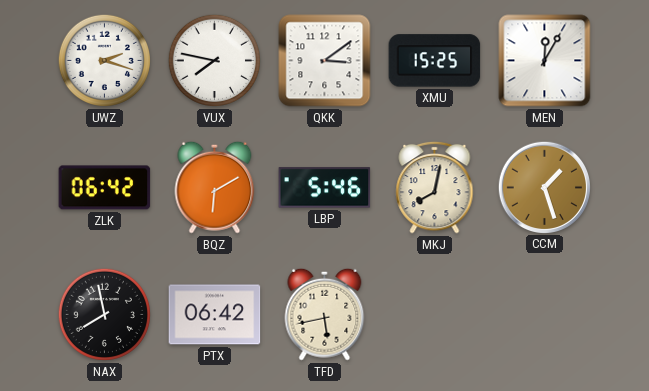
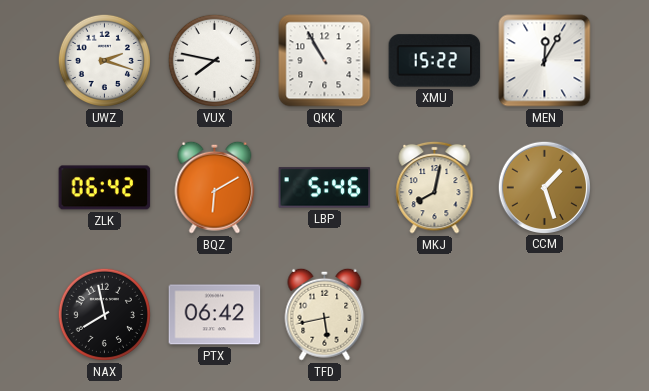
QKK: 3:09 -> 10:55 (325, 61)
XMU: 15:25 -> 15:22 (435, 61)
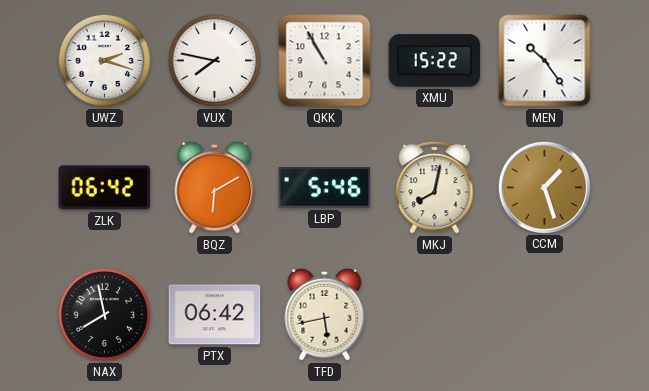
MEN: 12:05 -> 10:24 (545, 61)
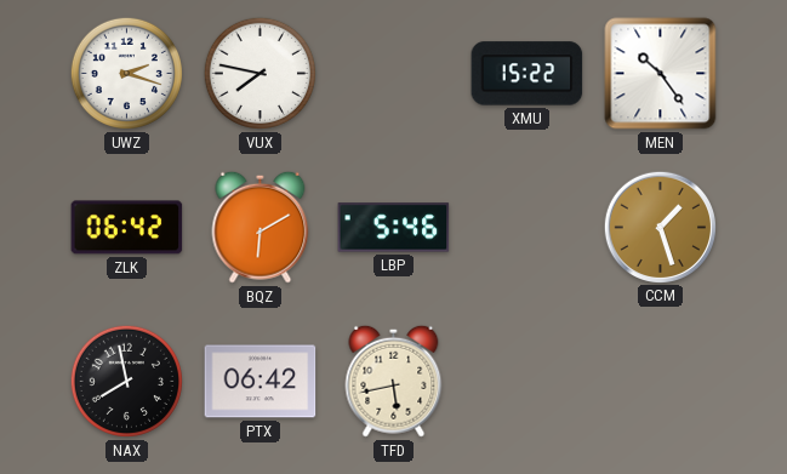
QKK: 10:55 -> none (325, 61)
MKJ: 8:02 -> none (435, 187)
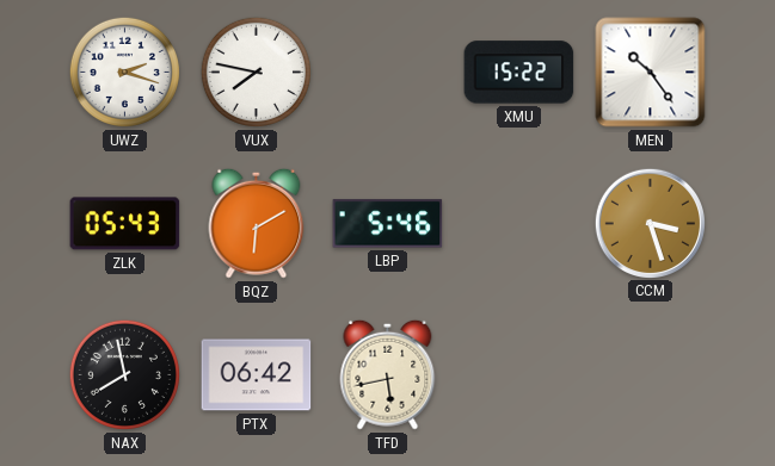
ZLK: 06:42 -> 05:43 (125, 224)
CCM: 1:27 -> 3:27 (650, 223)
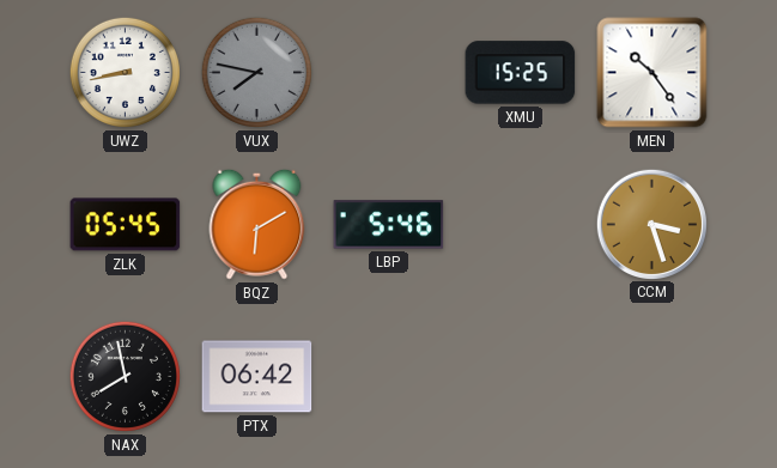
UWZ: 2:18 -> 8:43 (125, 72)
VUX dial: white -> grey (256, 72)
XMU: 15:22 -> 15:25 (521, 73)
ZLK: 05:43 -> 05:45 (126, 225)
TFD: 5:43 -> none (388, 374)
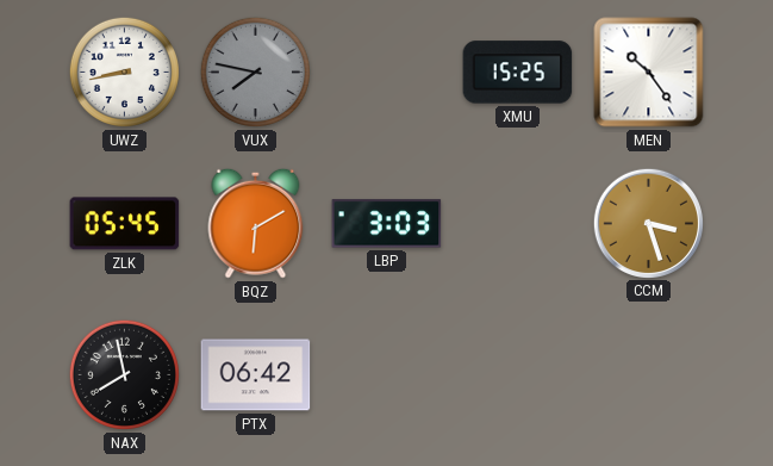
LBP: 5:46 -> 3:03 (387, 224)
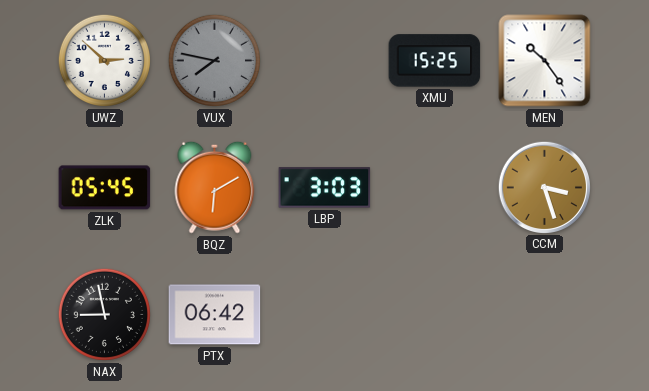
UWZ: 8:43 -> 2:52 (104, 60)
NAX: 7:58 -> 8:58 (104, 314)
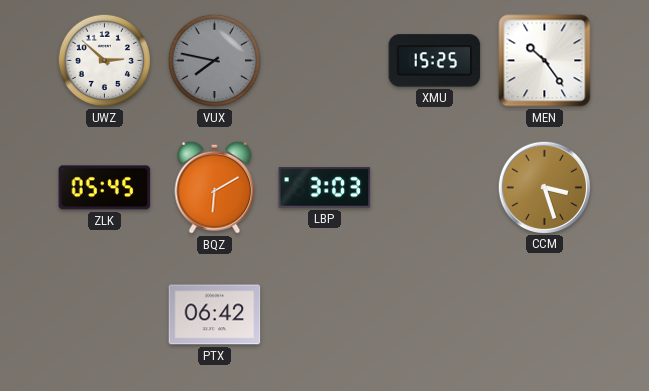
NAX: 8:58 -> none (104, 314)
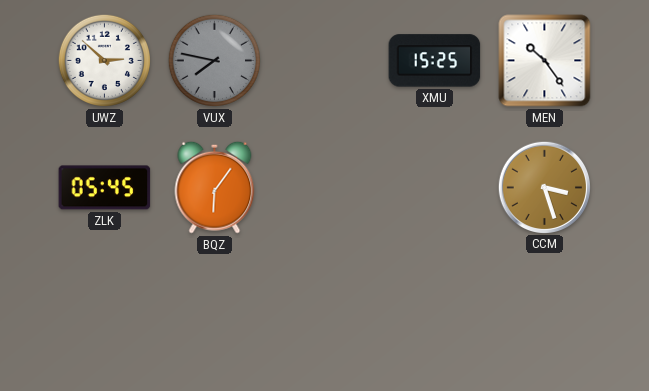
BQZ: 6:10 -> 6:06 (215, 187)
LBP: 3:03 -> none (325, 188)
PTX: 06:42 -> none (215, 315)
